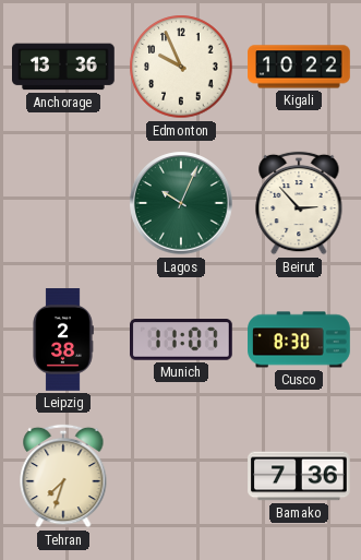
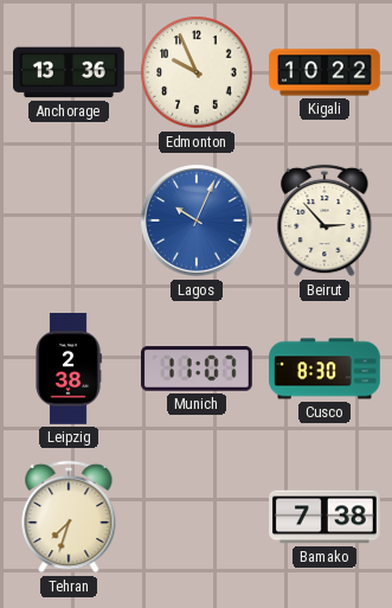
Lagos dial: green -> blue (197, 220)
Bamako: 7:36 -> 7:38 (326, 517)
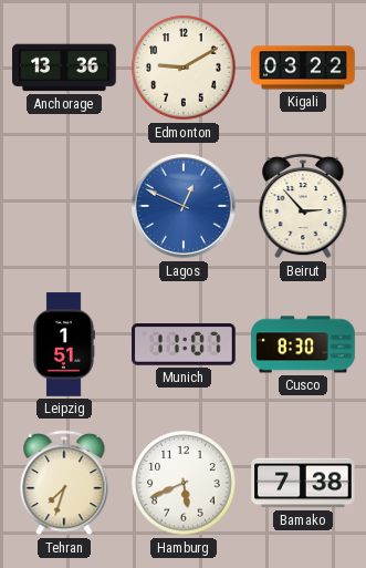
Edmonton: 9:56 -> 9:10 (184, 68)
Kigali: 10:22 -> 03:22 (303, 68)
Lagos: 10:04 -> 12:49 (184, 206)
Leipzig: 2:38 -> 1:51 (64, 344)
Hamburg: none -> 5:41 (184, 483)
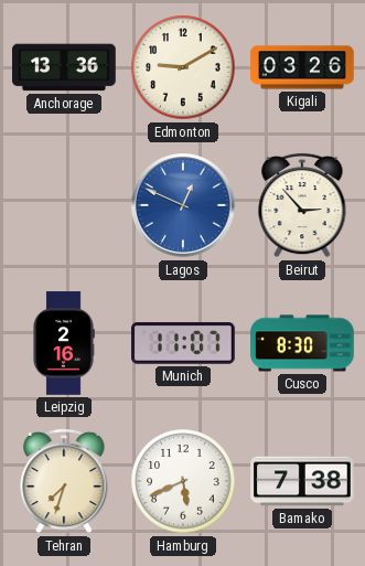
Kigali: 03:22 -> 03:26 (302, 67)
Leipzig: 1:51 -> 2:16 (64, 343)
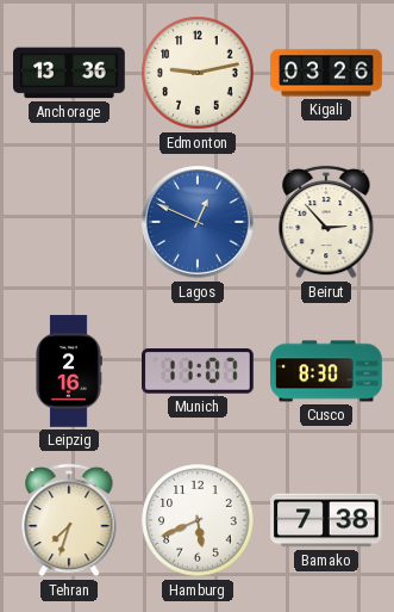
Edmonton: 9:10 -> 9:13 (198, 73)
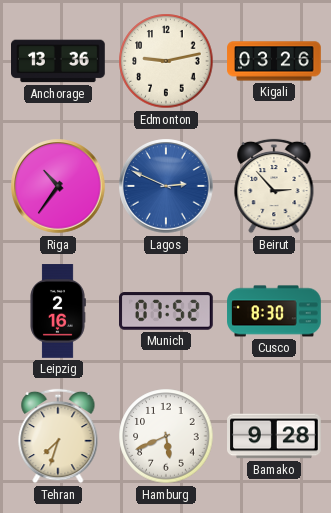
Riga: none -> 10:36 (58, 186)
Lagos: 12:49 -> 2:49 (166, 186)
Munich: 11:07 -> 07:52 (167, 311)
Bamako: 7:38 -> 9:28 (275, 436)
